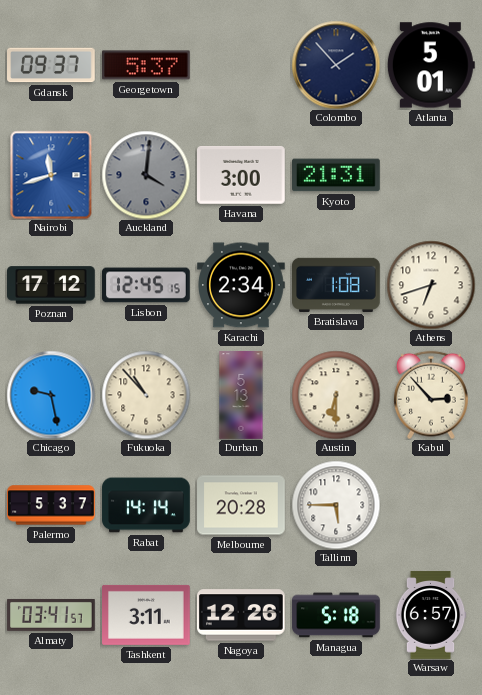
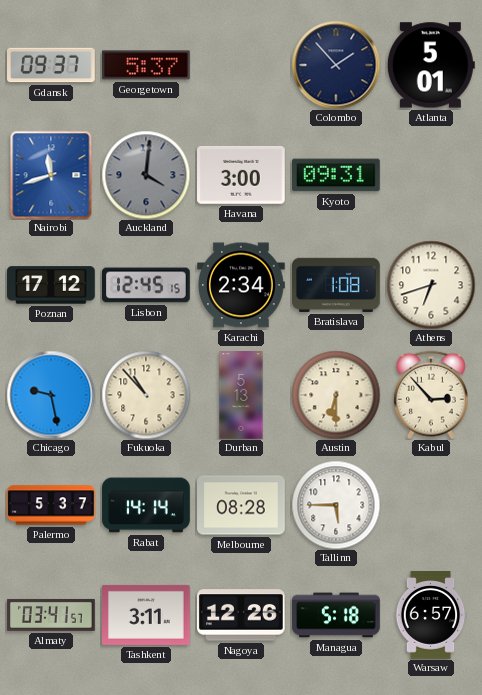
Kyoto: 21:31 -> 09:31 (337, 175)
Melbourne: 20:28 -> 08:28 (241, 505)
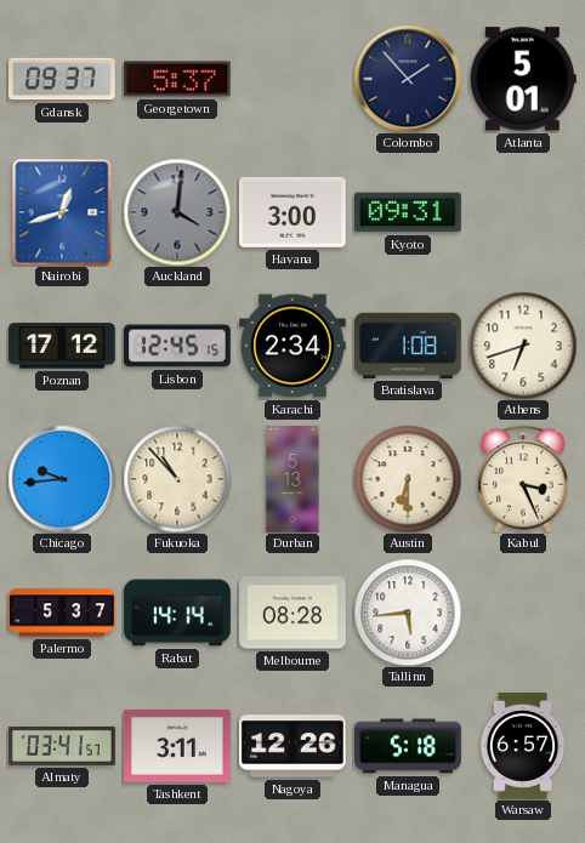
Nairobi: 11:42 -> 12:42 (62, 212)
Chicago: 9:28 -> 9:44 (62, 479)
Kabul: 2:53 -> 3:26 (523, 479)
Tallinn: 5:45 -> 5:44 (408, 613)
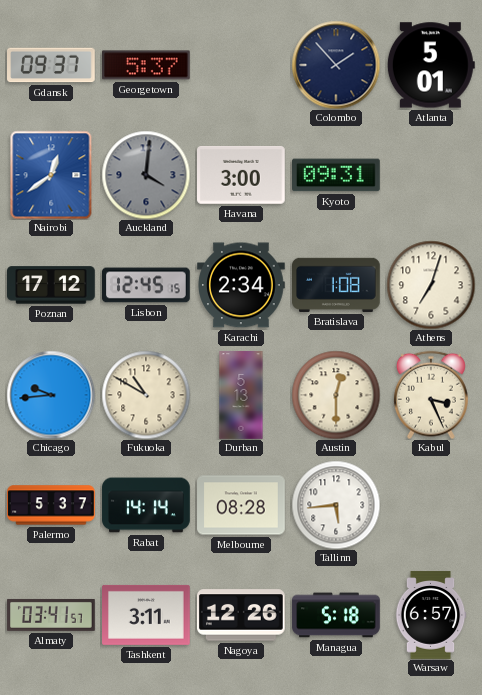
Nairobi: 12:42 -> 12:39 (51, 175)
Athens: 6:42 -> 7:03 (431, 285)
Fukuoka: 10:53 -> 10:50 (146, 395)
Austin: 6:30 -> 12:30 (336, 395)
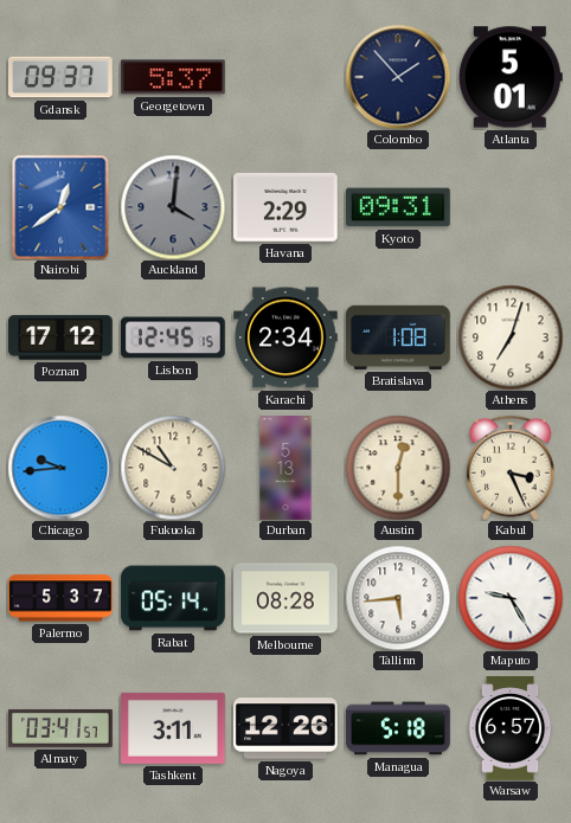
Havana: 3:00 -> 2:29 (287, 207)
Rabat: 14:14 -> 05:14 (173, 598)
Maputo: none -> 9:25 (511, 598)
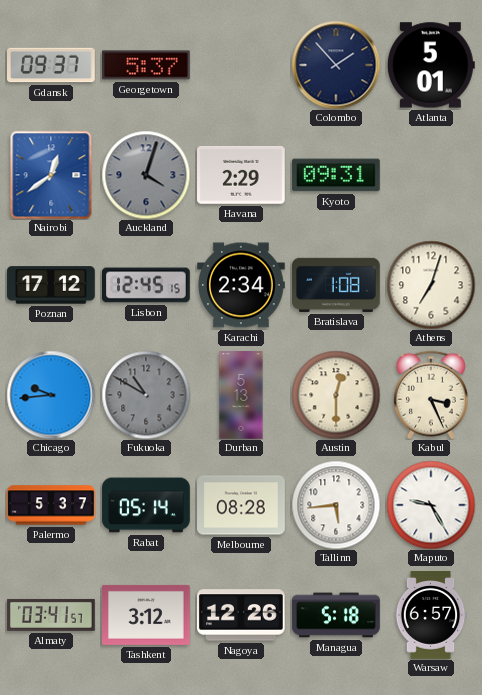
Auckland: 4:01 -> 4:03 (146, 175)
Fukuoka dial: cream -> grey (146, 395)
Tashkent: 3:11 -> 3:12 (147, 615)
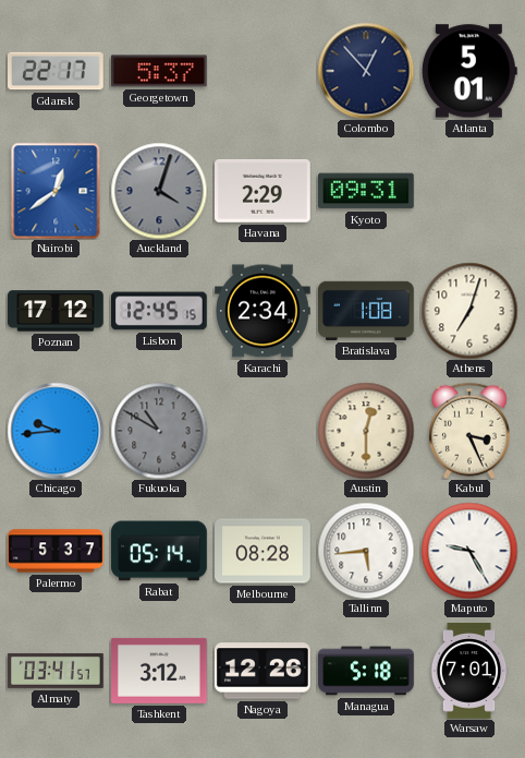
Gdansk: 09:37 -> 22:17 (57, 71)
Colombo: 1:53 -> 12:53 (366, 71)
Durban: 5:13 -> none (241, 395)
Warsaw: 6:57 -> 7:01 (469, 671)
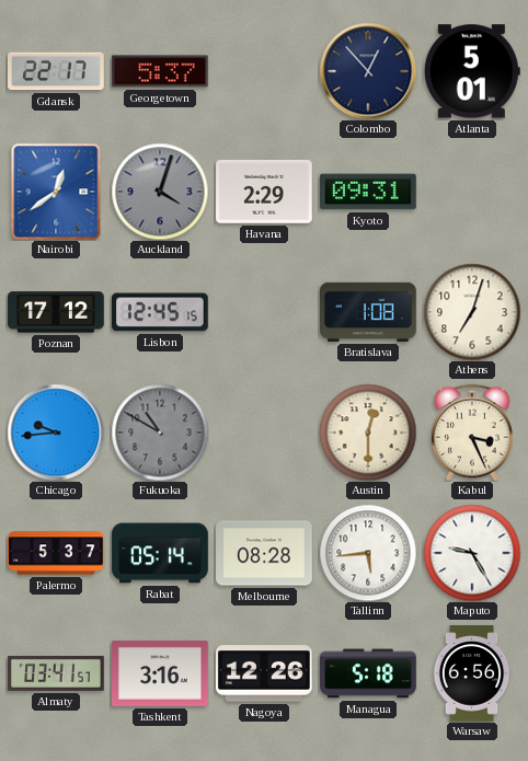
Karachi: 2:34 -> none (262, 311)
Tashkent: 3:12 -> 3:16 (161, 673)
Warsaw: 7:01 -> 6:56 (472, 673)
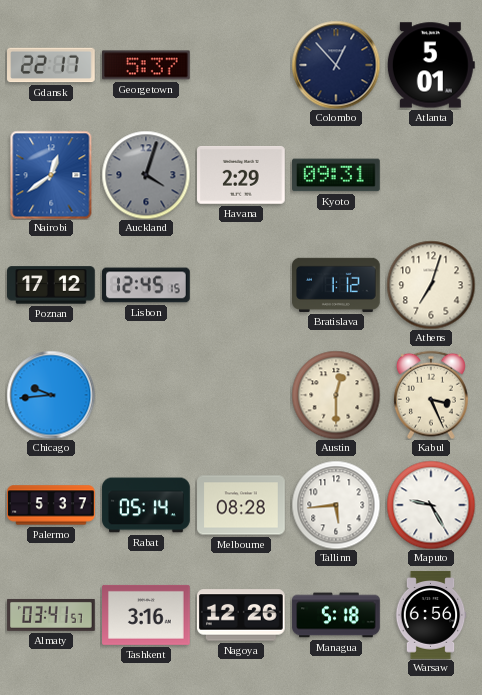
Bratislava: 1:08 -> 1:12 (337, 285)
Fukuoka: 10:50 -> none (160, 433)
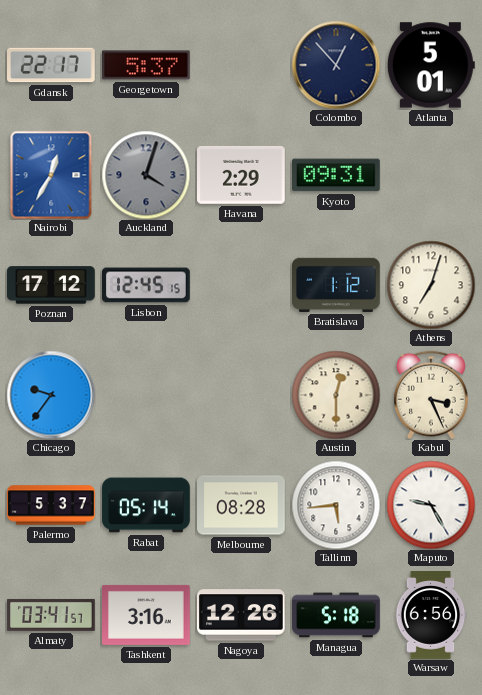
Nairobi: 12:39 -> 12:35 (51, 175)
Chicago: 9:44 -> 9:36 (51, 395)
